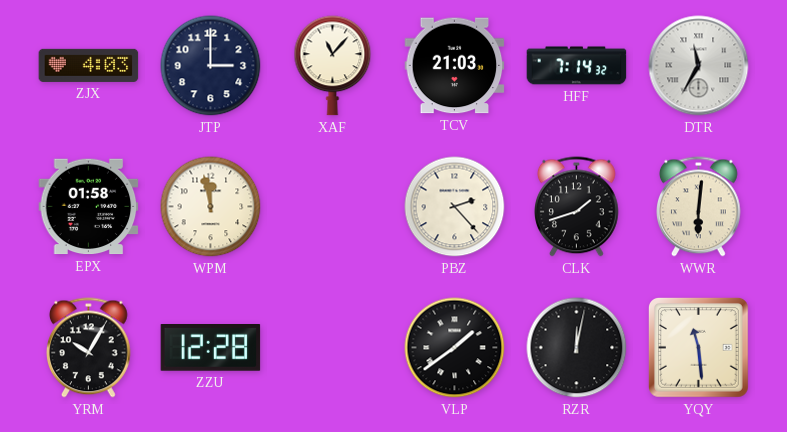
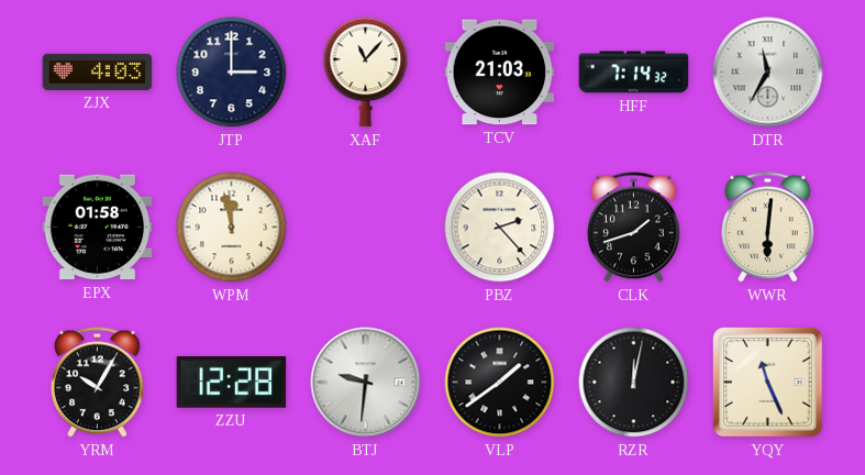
BTJ: none -> 9:31 (366, 383)
YQY: 11:29 -> 11:26 (767, 382)
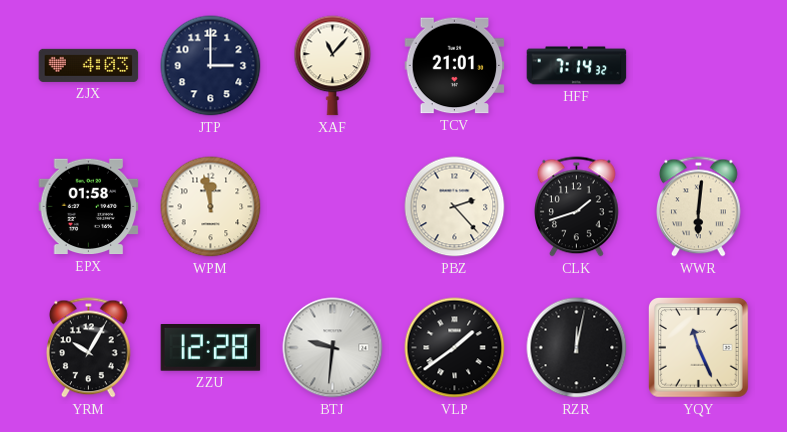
TCV: 21:03 -> 21:01 (455, 66)
DTR: 11:35 -> none (768, 73)
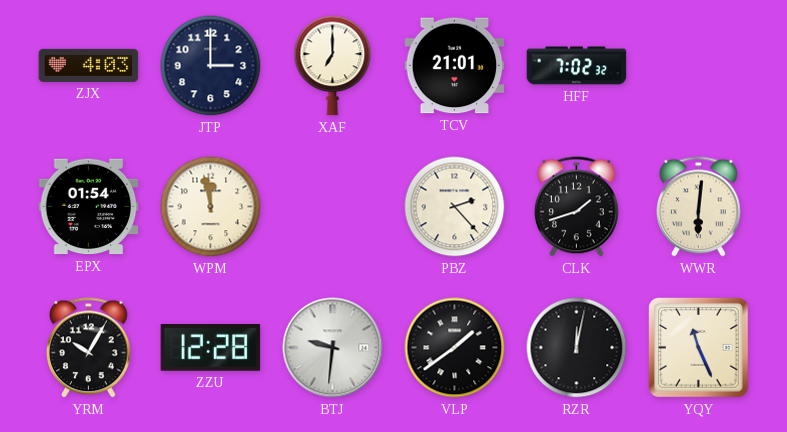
XAF: 11:07 -> 7:00 (333, 66)
HFF: 7:14 -> 7:02 (577, 66)
EPX: 01:58 -> 01:54 (89, 207)
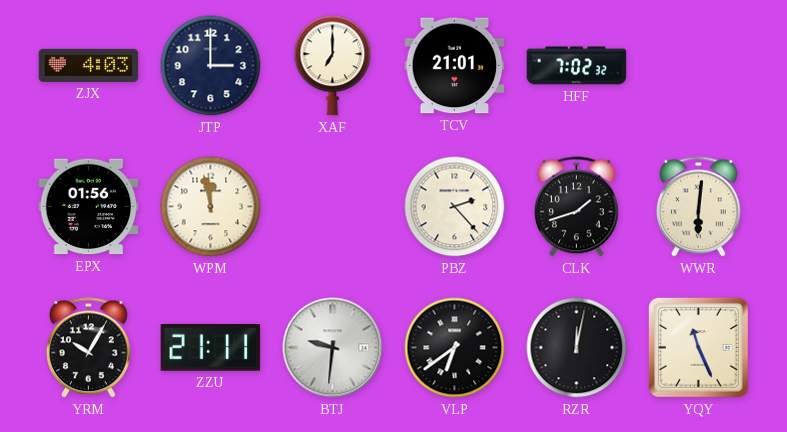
EPX: 01:54 -> 01:56 (89, 207)
ZZU: 12:28 -> 21:11 (211, 348)
VLP: 1:39 -> 6:39 (455, 348)
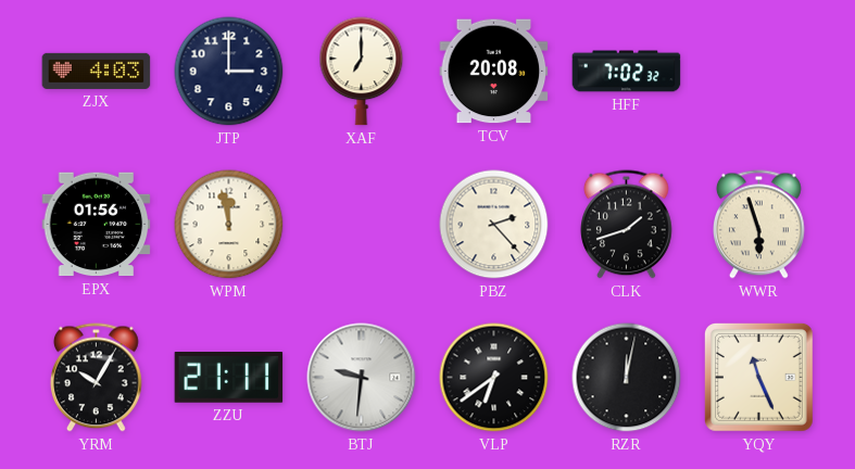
TCV: 21:01 -> 20:08 (494, 72)
WWR: 6:01 -> 5:57 (759, 225)
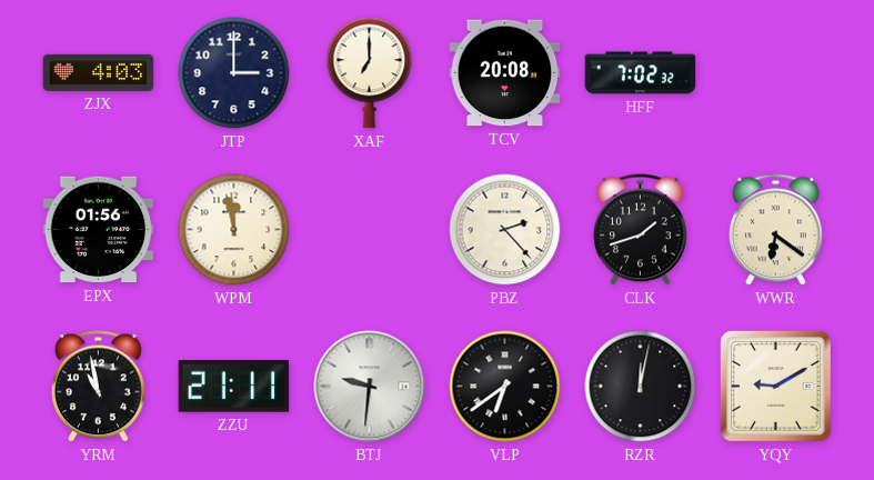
WWR: 5:57 -> 6:21 (776, 230)
YRM: 10:05 -> 10:58 (99, 387)
YQY: 11:26 -> 9:10 (775, 386)
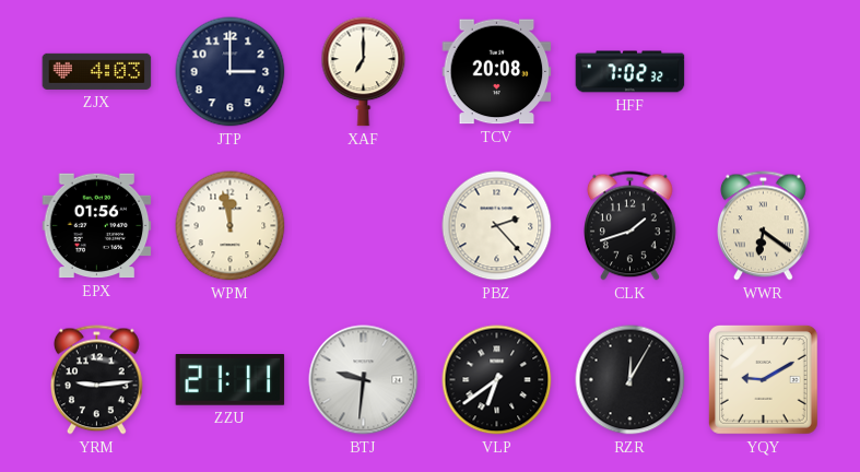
YRM: 10:58 -> 9:14 (97, 380)
RZR: 12:02 -> 12:05 (631, 380)
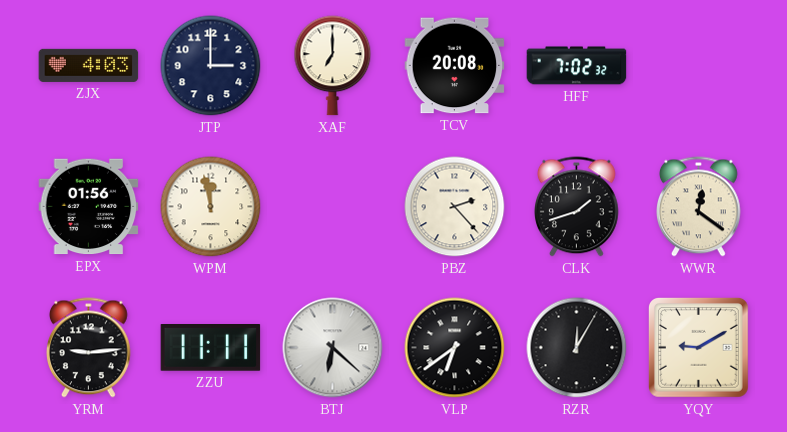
WWR: 6:21 -> 12:21 (699, 207)
ZZU: 21:11 -> 11:11 (211, 348)
BTJ: 9:31 -> 6:22 (333, 348)
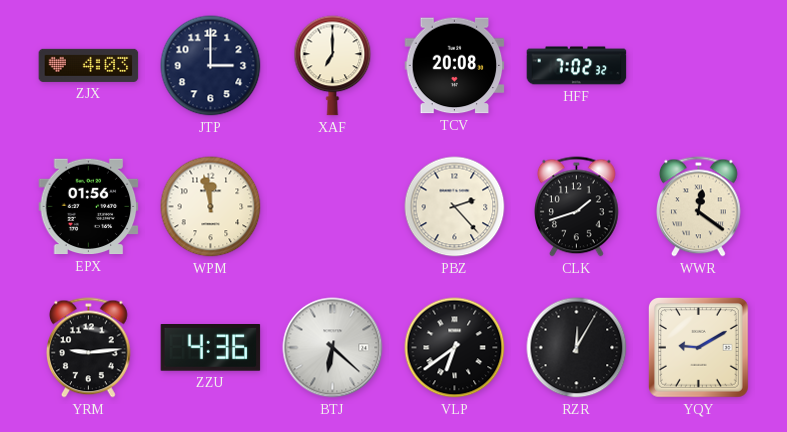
ZZU: 11:11 -> 4:36 (211, 348)
